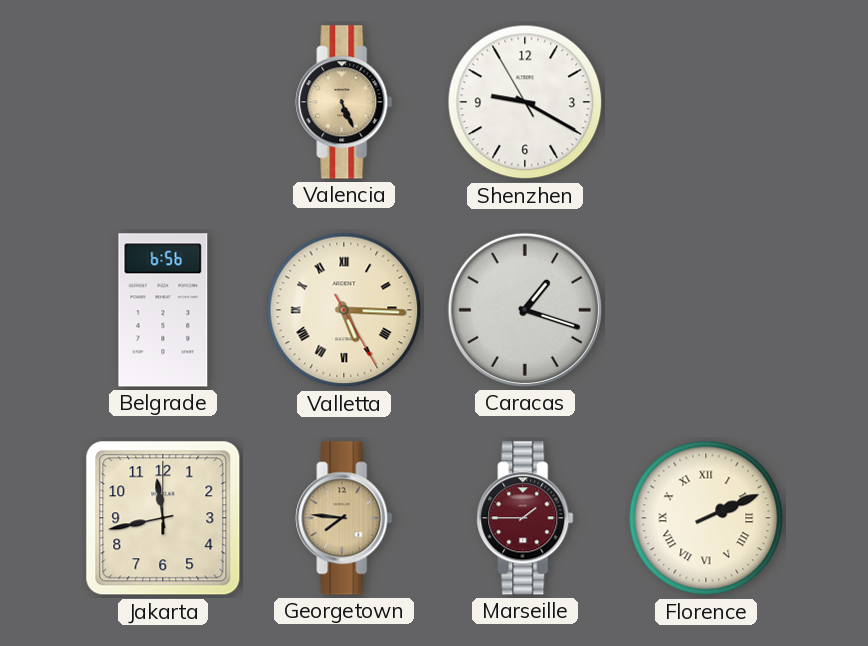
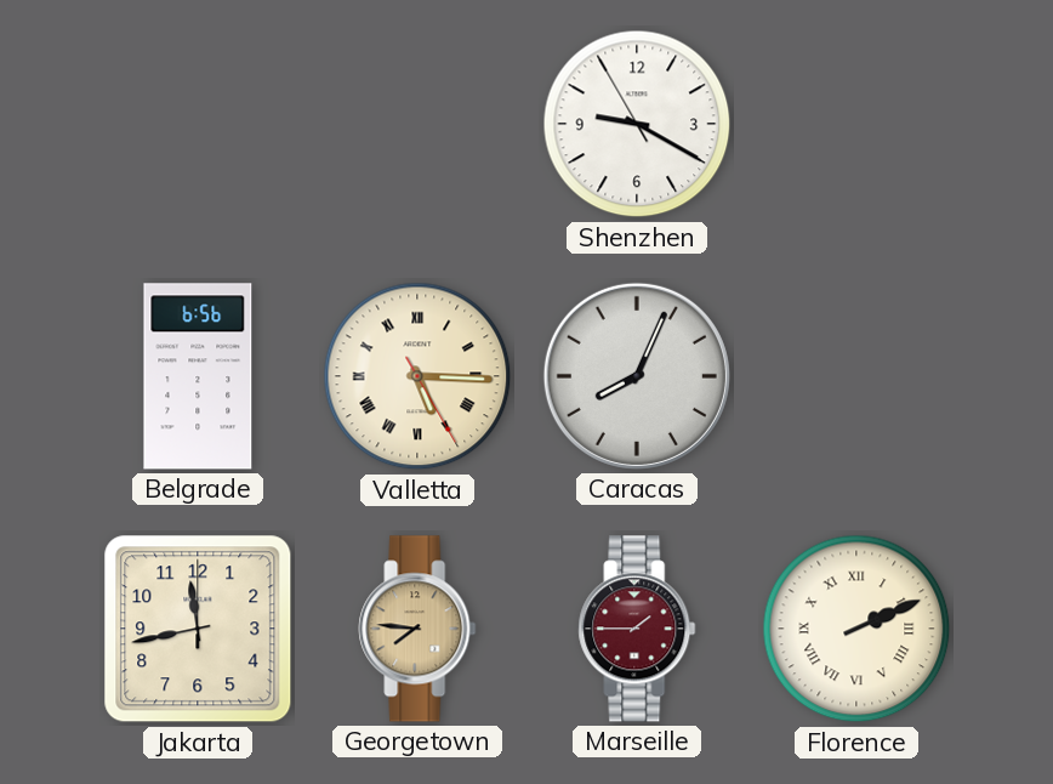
Valencia: 5:26 -> none (344, 102)
Caracas: 1:18 -> 8:04 (637, 376)
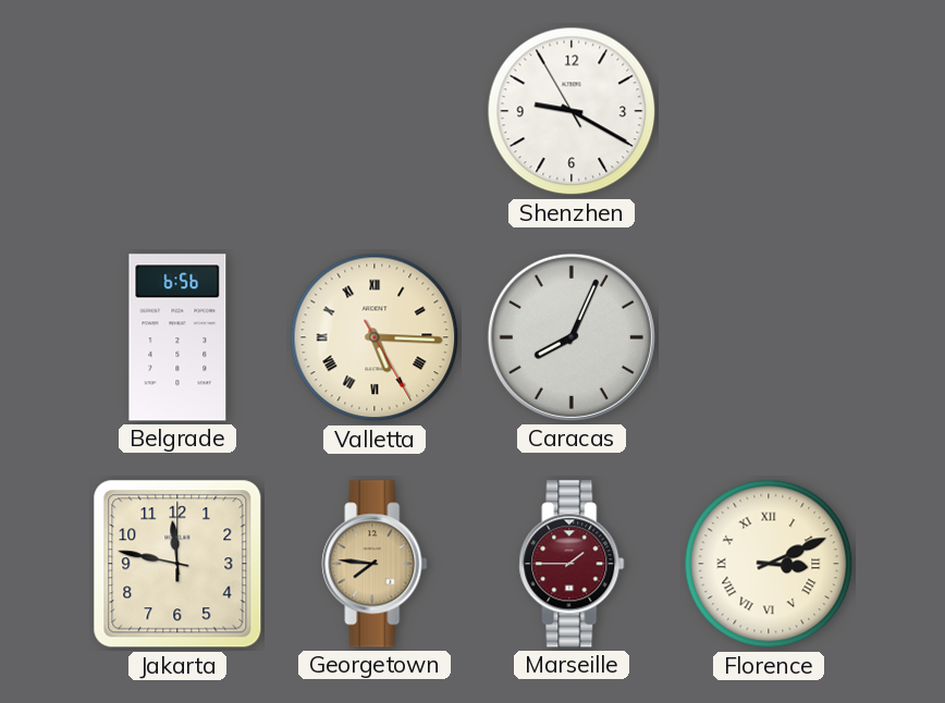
Jakarta: 11:43 -> 11:47 (177, 564)
Florence: 2:11 -> 3:11 (769, 564)
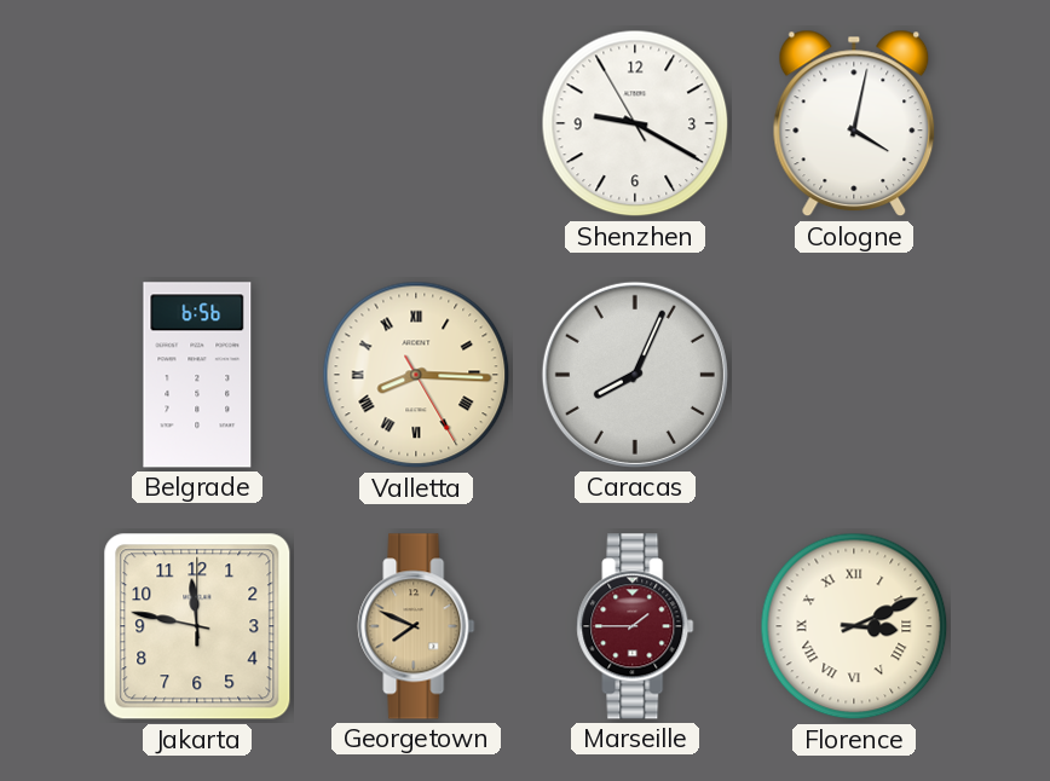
Cologne: none -> 4:02 (854, 123)
Valletta: 5:15 -> 8:15 (416, 375)
Georgetown: 7:46 -> 7:49 (416, 626)
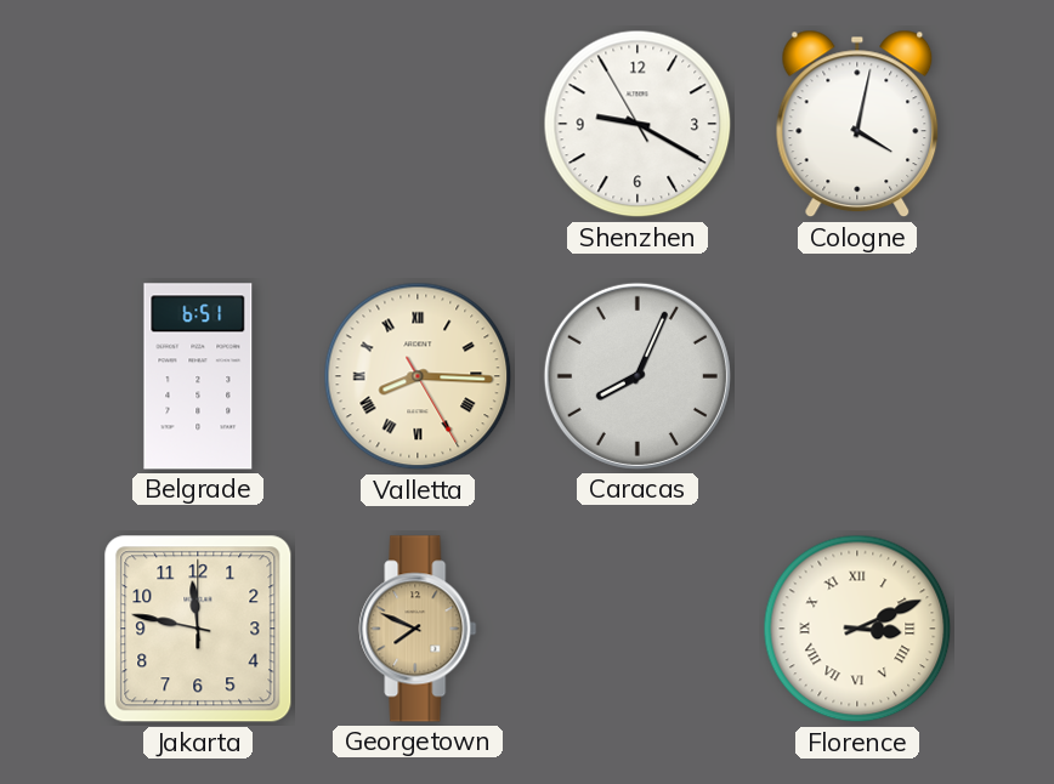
Belgrade: 6:56 -> 6:51 (198, 376)
Marseille: 1:45 -> none (635, 626)
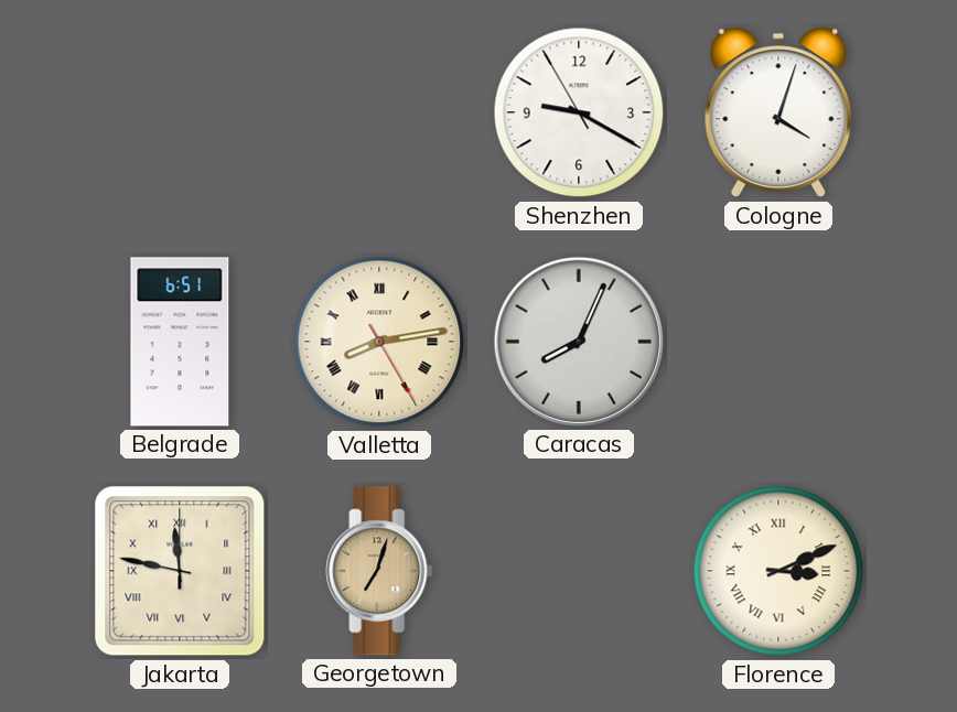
Cologne: 4:02 -> 4:03 (778, 112)
Valletta: 8:15 -> 8:13 (379, 342)
Jakarta numerals: Arabic -> Roman (180, 571)
Georgetown: 7:49 -> 7:03 (379, 571)
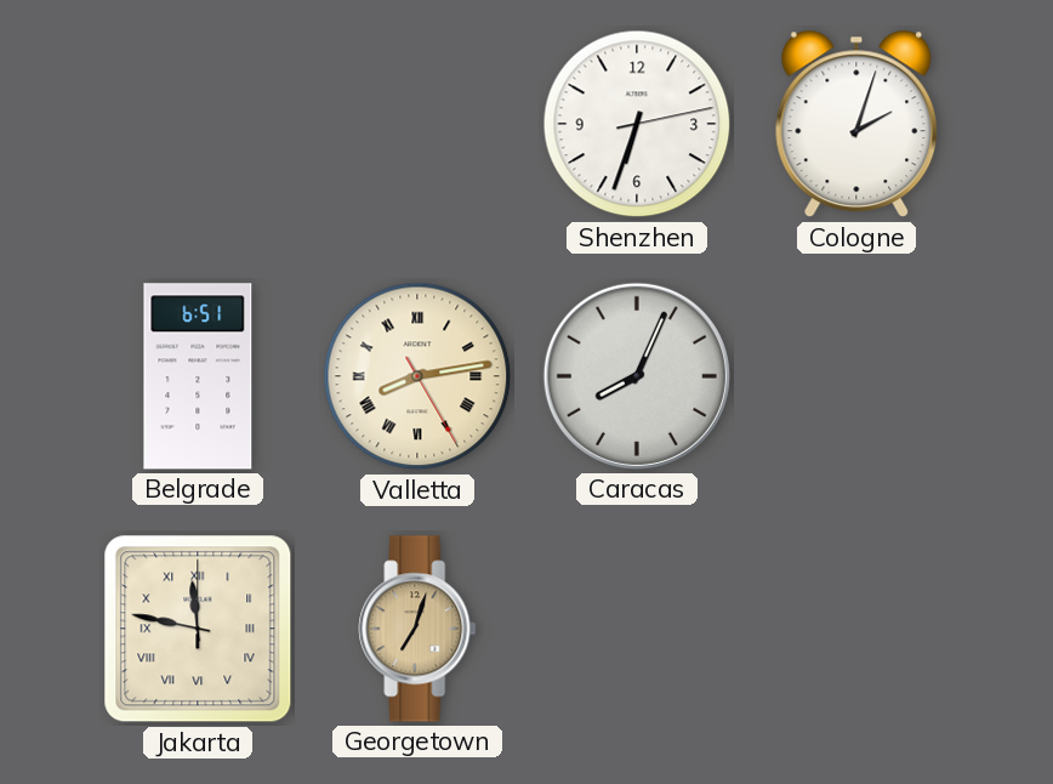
Shenzhen: 9:19 -> 6:33 (637, 124)
Cologne: 4:03 -> 2:03 (856, 124)
Florence: 3:11 -> none (778, 571)
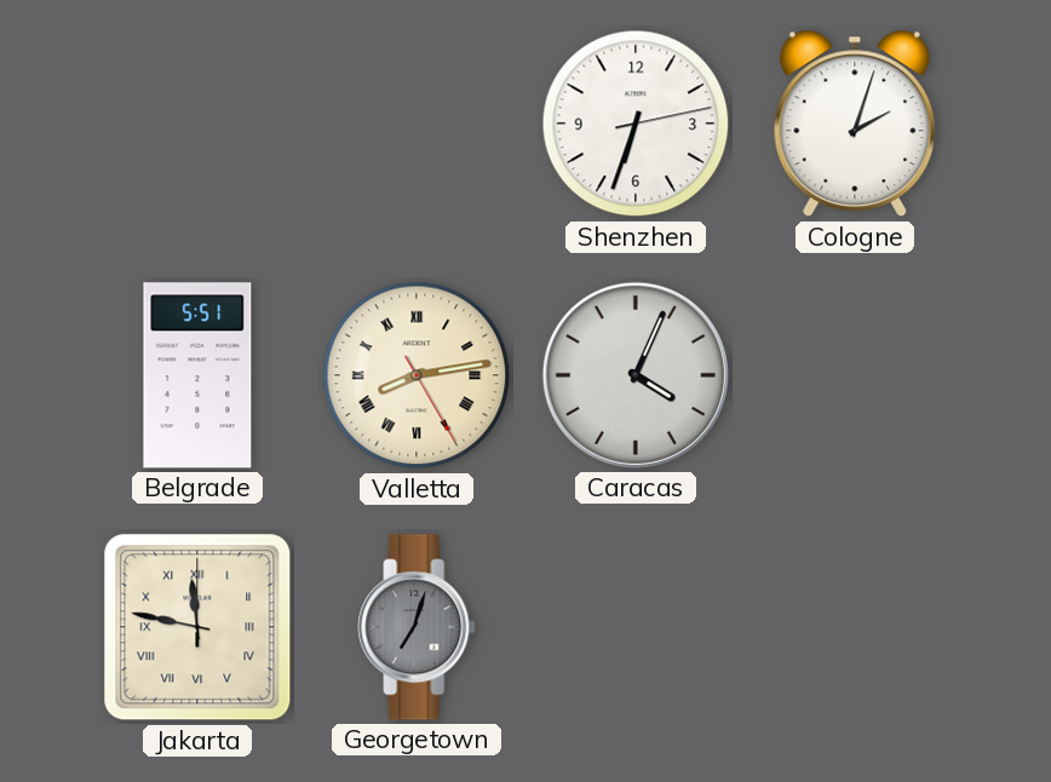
Belgrade: 6:51 -> 5:51 (197, 375)
Caracas: 8:04 -> 4:04 (636, 375)
Georgetown dial: champagne -> grey (417, 627)
